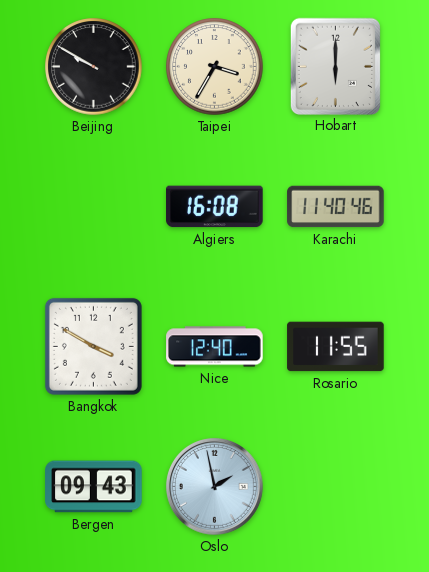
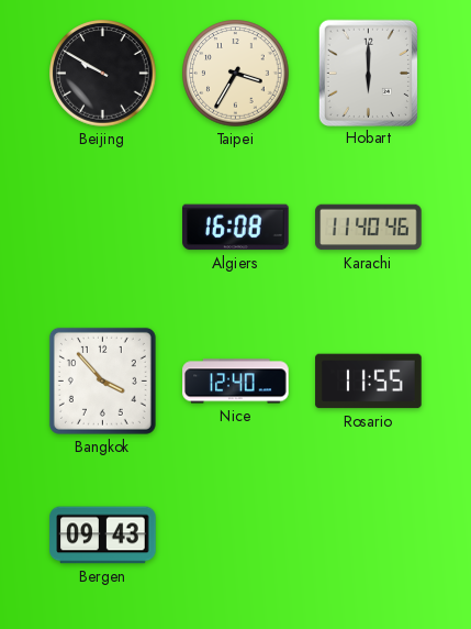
Bangkok: 3:50 -> 3:53 (102, 380)
Oslo: 1:58 -> none (214, 486)
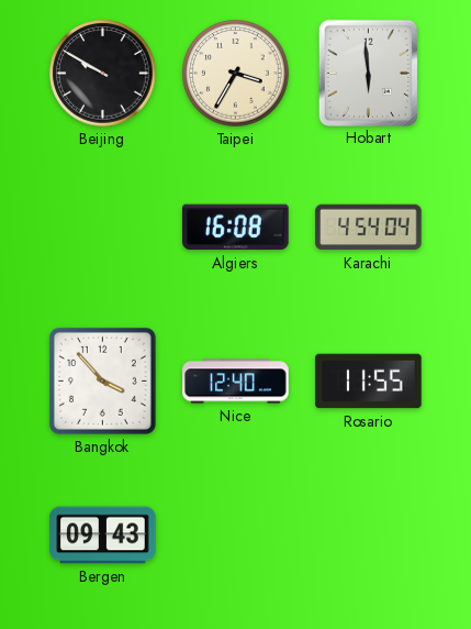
Hobart: 6:00 -> 5:59 (368, 73)
Karachi: 11:40 -> 4:54 (369, 228)
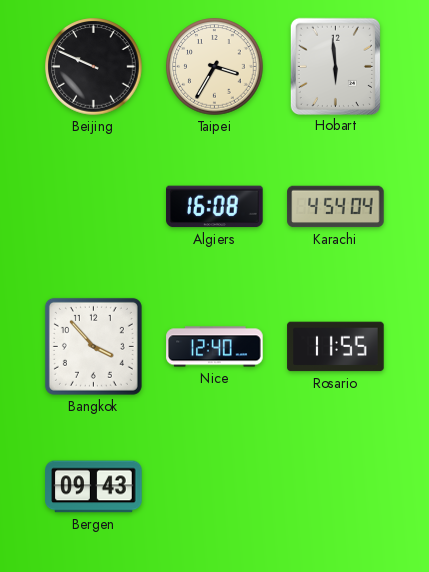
Beijing: 9:50 -> 9:49 (94, 67)
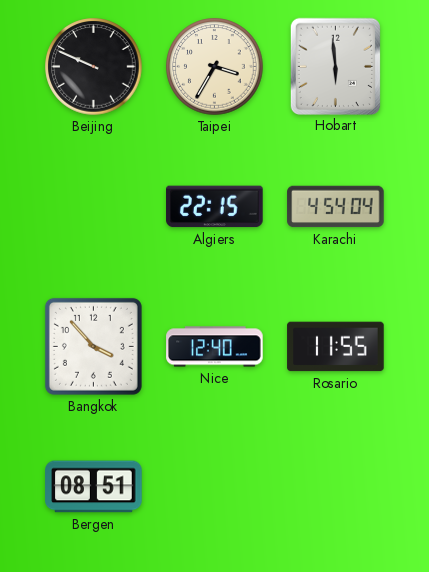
Algiers: 16:08 -> 22:15 (215, 207)
Bergen: 09:43 -> 08:51 (94, 487)
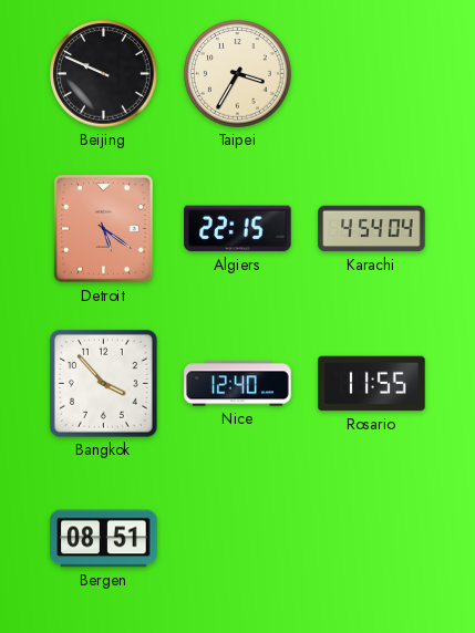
Hobart: 5:59 -> none (335, 66)
Detroit: none -> 5:21 (104, 229)
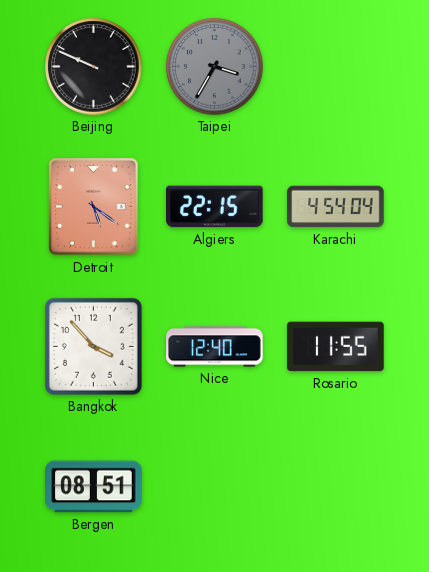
Taipei dial: cream -> grey (215, 67)
